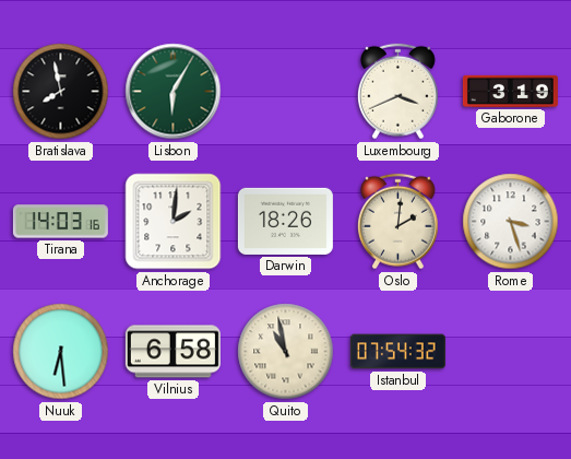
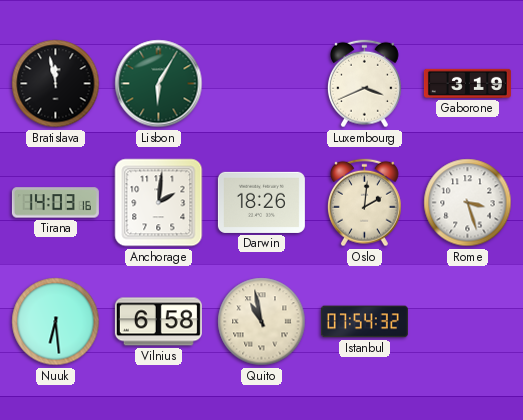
Bratislava: 7:58 -> 11:58 (56, 84)
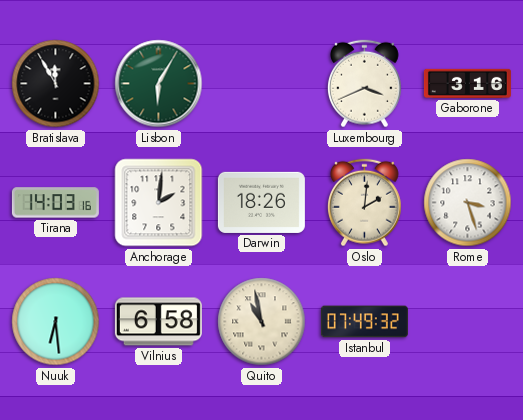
Bratislava: 11:58 -> 11:55 (56, 84)
Gaborone: 3:19 -> 3:16 (467, 83)
Istanbul: 07:54 -> 07:49 (364, 322)
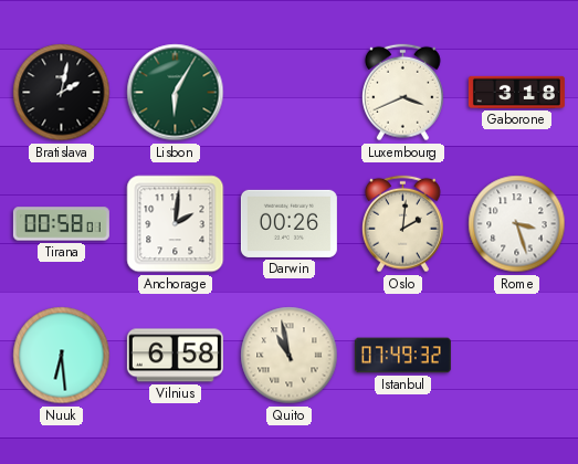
Bratislava: 11:55 -> 2:02 (62, 93)
Gaborone: 3:16 -> 3:18 (516, 92)
Tirana: 14:03 -> 00:58 (61, 224)
Darwin: 18:26 -> 00:26 (288, 223)
